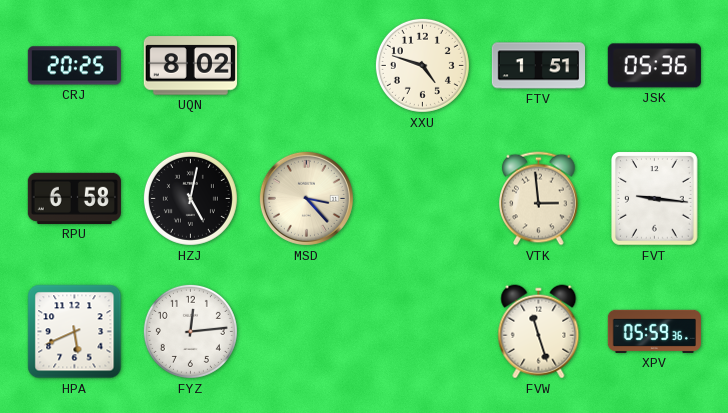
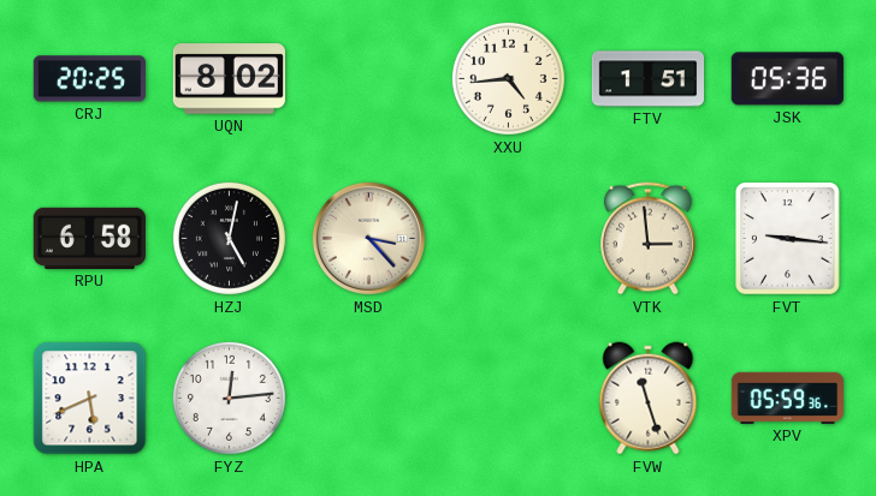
XXU: 4:48 -> 4:44 (508, 78)
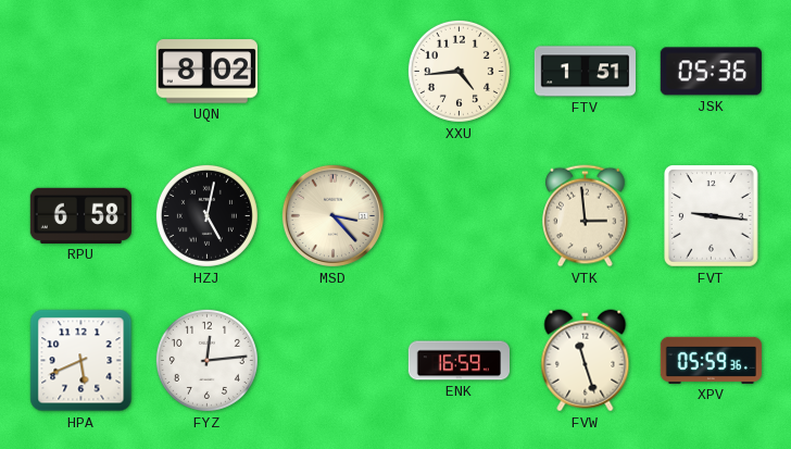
CRJ: 20:25 -> none (89, 79)
ENK: none -> 16:59 (459, 361)
